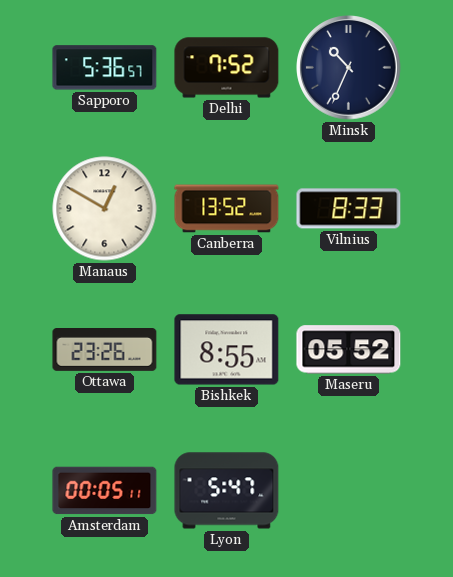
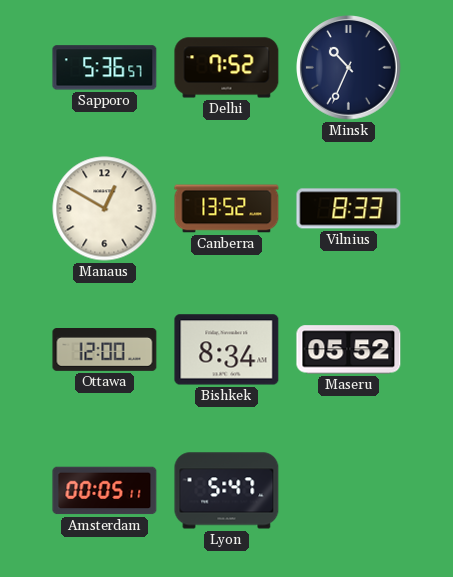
Ottawa: 23:26 -> 12:00 (105, 350)
Bishkek: 8:55 -> 8:34 (227, 350)
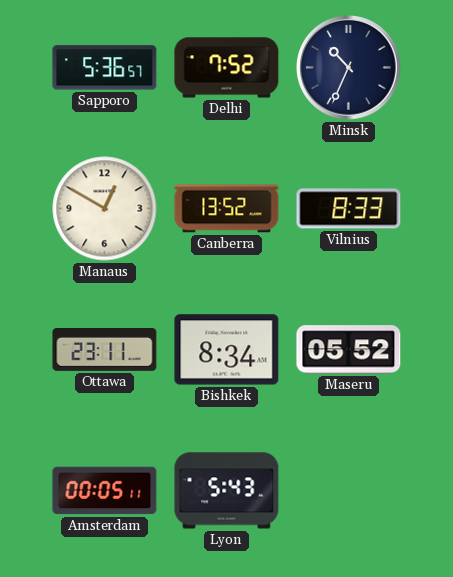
Ottawa: 12:00 -> 23:11 (105, 350)
Lyon: 5:47 -> 5:43 (227, 491)
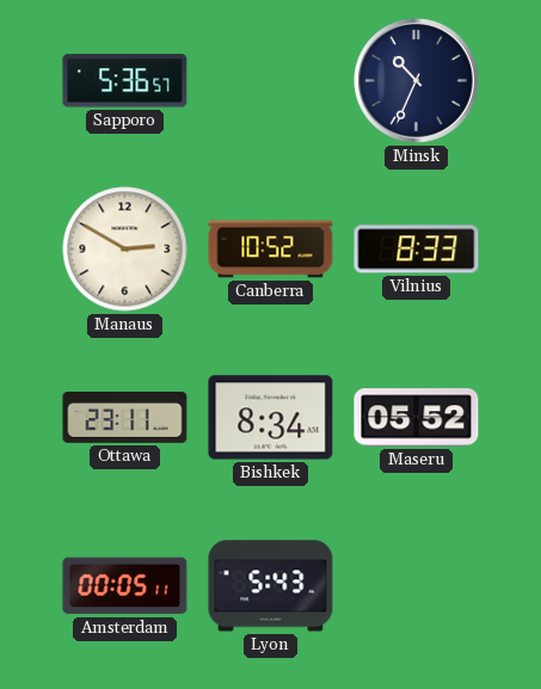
Delhi: 7:52 -> none (227, 68)
Manaus: 12:50 -> 2:50 (125, 250)
Canberra: 13:52 -> 10:52 (271, 250)
